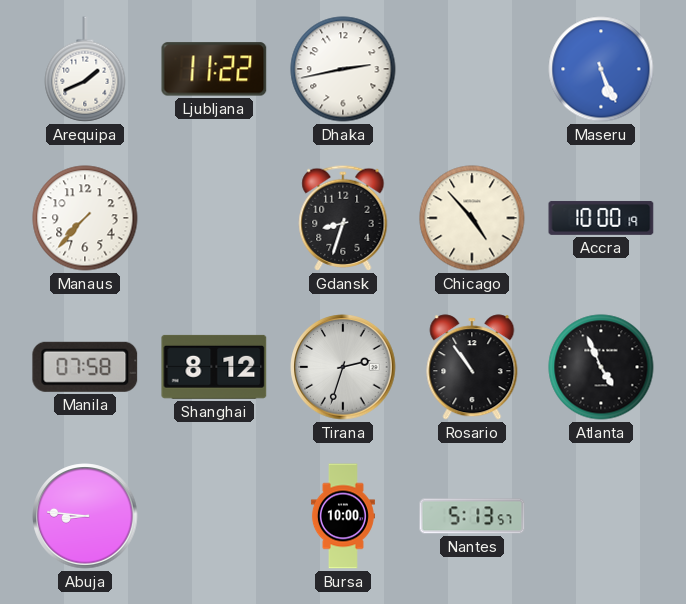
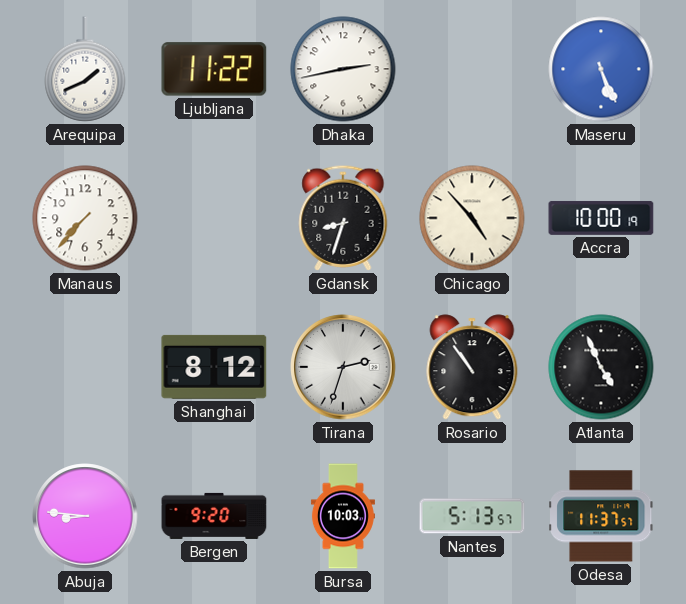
Manila: 07:58 -> none (85, 367)
Bergen: none -> 9:20 (214, 516)
Bursa: 10:00 -> 10:03 (343, 516)
Odesa: none -> 11:37 (602, 516)
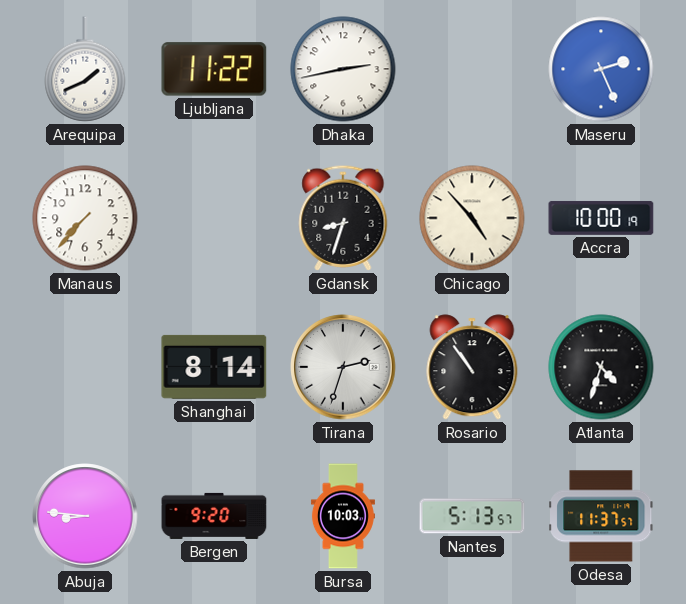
Maseru: 5:26 -> 2:26 (601, 69)
Shanghai: 8:12 -> 8:14 (214, 367)
Atlanta: 4:56 -> 4:33 (601, 367)
